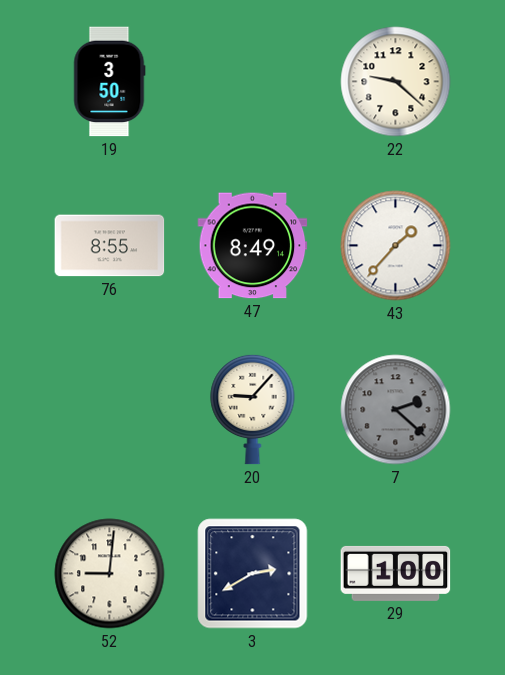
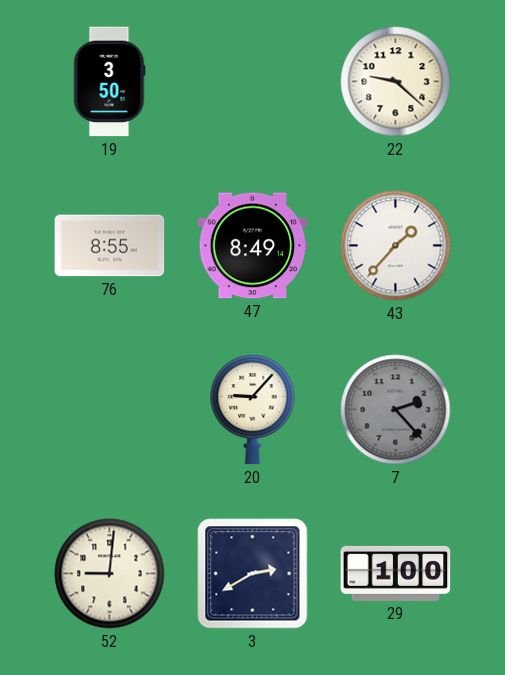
7: 2:22 -> 2:23 (396, 410)
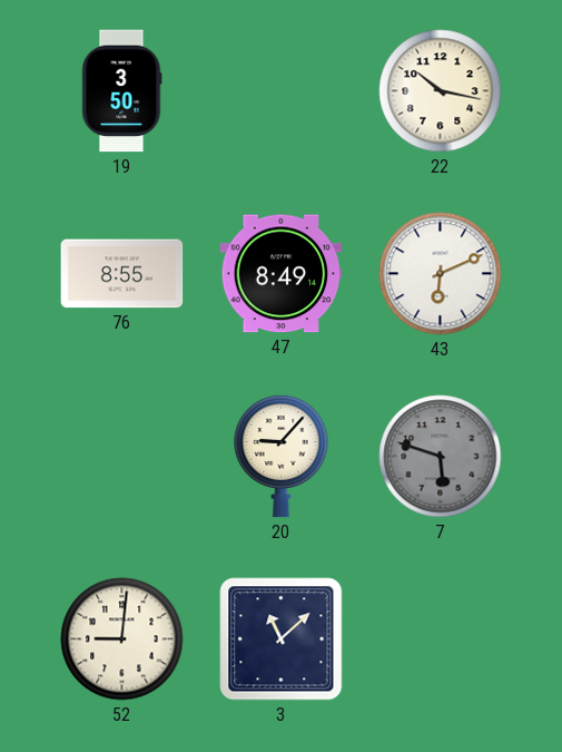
22: 9:22 -> 10:17 (441, 91)
43: 1:37 -> 6:11 (441, 274)
7: 2:23 -> 5:48 (441, 457)
3: 2:40 -> 11:08 (282, 639)
29: 1:00 -> none (396, 573)
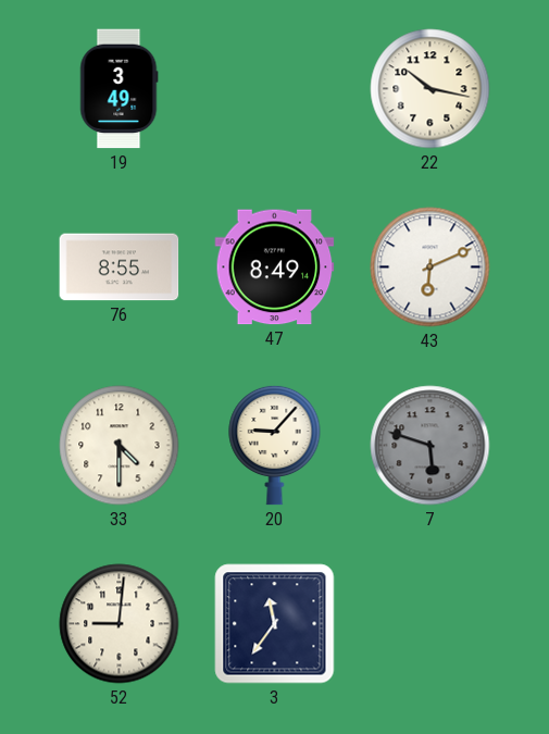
19: 3:50 -> 3:49 (118, 89)
33: none -> 4:30 (120, 446)
3: 11:08 -> 11:36 (275, 624)
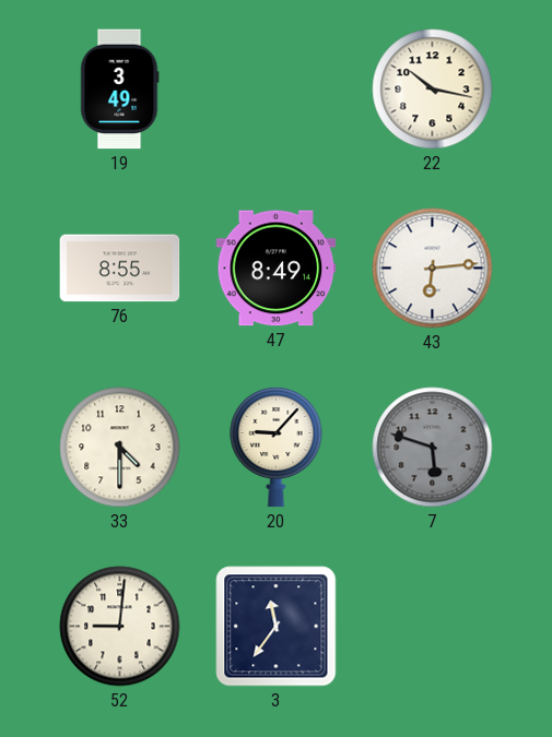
43: 6:11 -> 6:14 (433, 269)
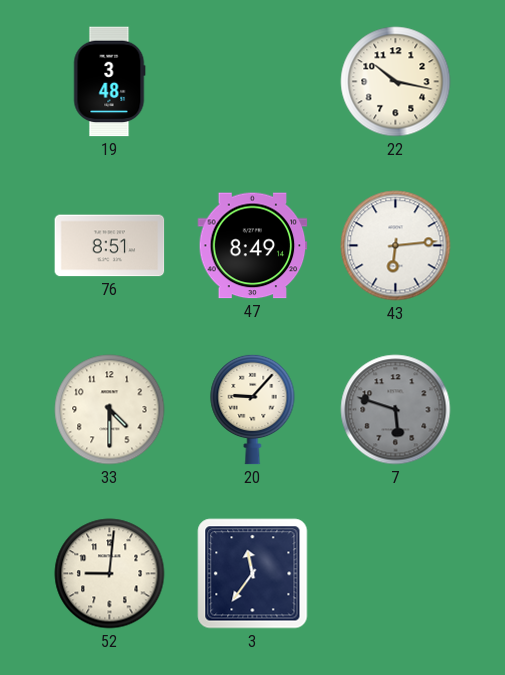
19: 3:49 -> 3:48 (109, 82)
76: 8:55 -> 8:51 (110, 246)
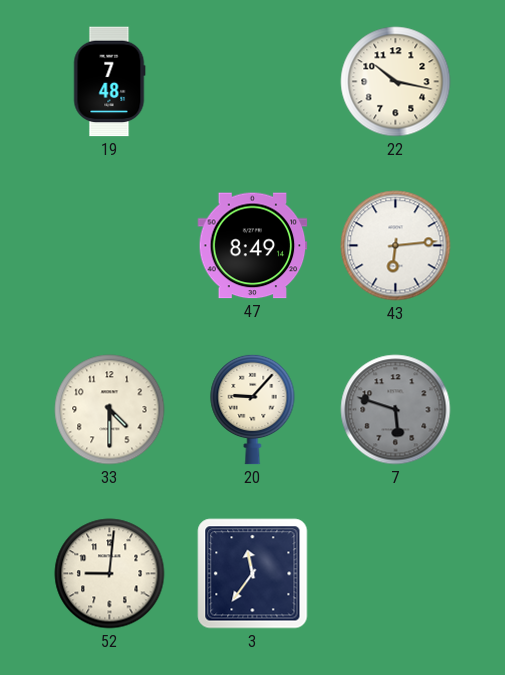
19: 3:48 -> 7:48 (109, 82)
76: 8:51 -> none (110, 246)
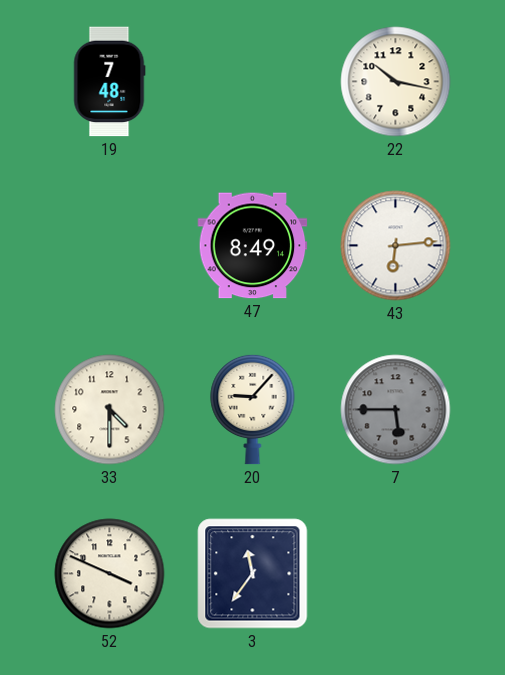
7: 5:48 -> 5:45 (396, 410)
52: 9:01 -> 3:49 (110, 574)
